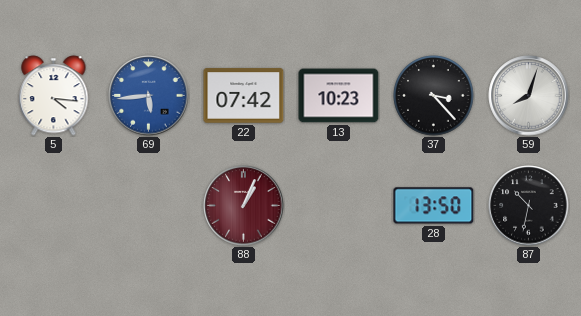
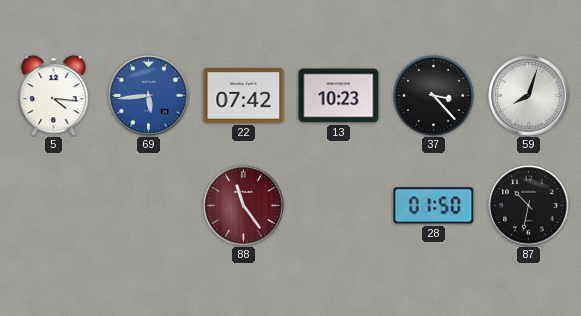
88: 1:04 -> 11:24 (244, 206)
28: 13:50 -> 01:50 (434, 206)
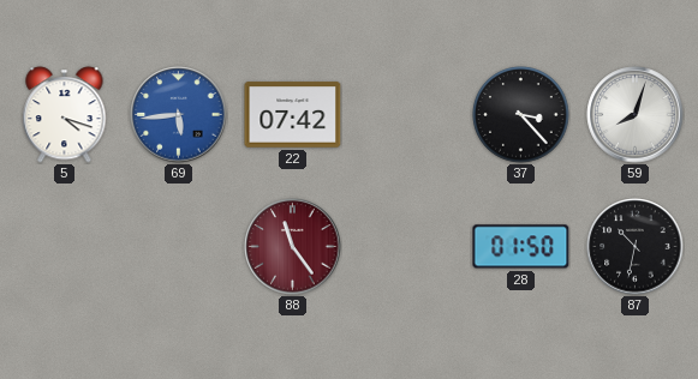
5: 4:16 -> 4:18 (65, 115)
13: 10:23 -> none (339, 96)
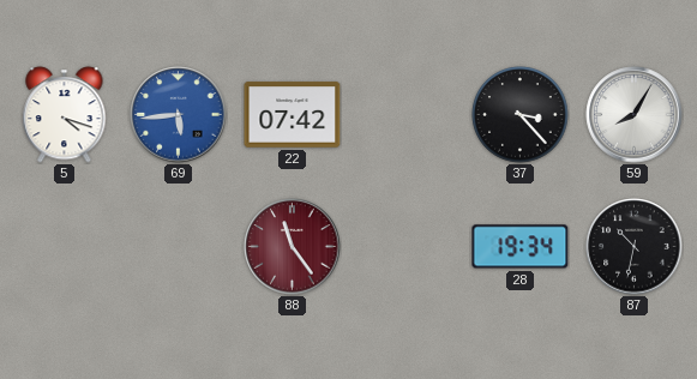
59: 8:03 -> 8:05 (635, 115)
28: 01:50 -> 19:34 (521, 247)
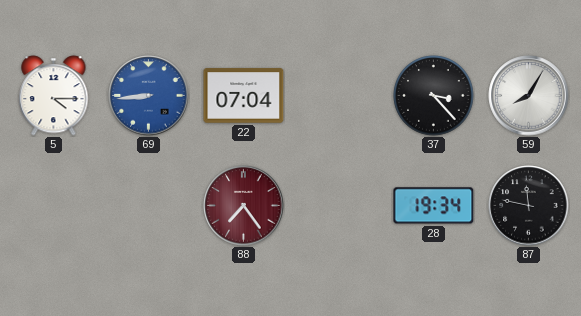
5: 4:18 -> 4:15 (54, 96)
69: 5:44 -> 8:44 (149, 96)
22: 07:42 -> 07:04 (244, 96)
88: 11:24 -> 7:24 (244, 206)
87: 10:32 -> 11:47 (529, 206)
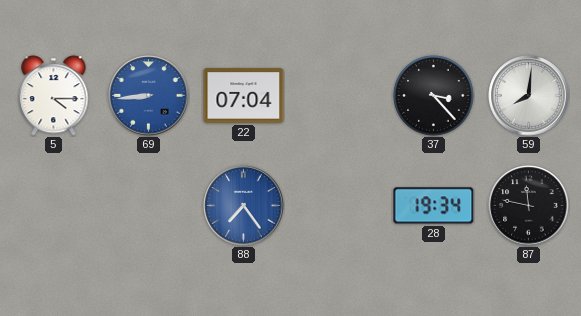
59: 8:05 -> 8:01 (529, 96)
88 dial: burgundy -> blue (244, 206)
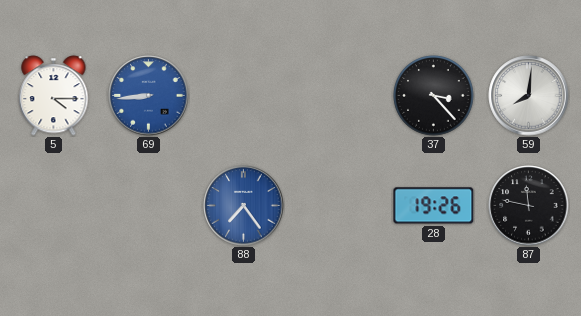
22: 07:04 -> none (244, 96)
28: 19:34 -> 19:26 (434, 206)
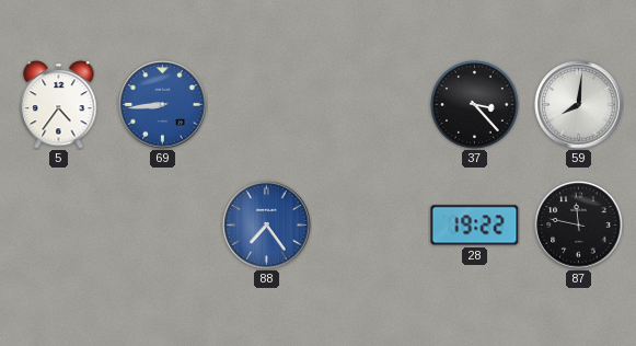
5: 4:15 -> 4:36 (59, 105)
28: 19:26 -> 19:22 (475, 226)
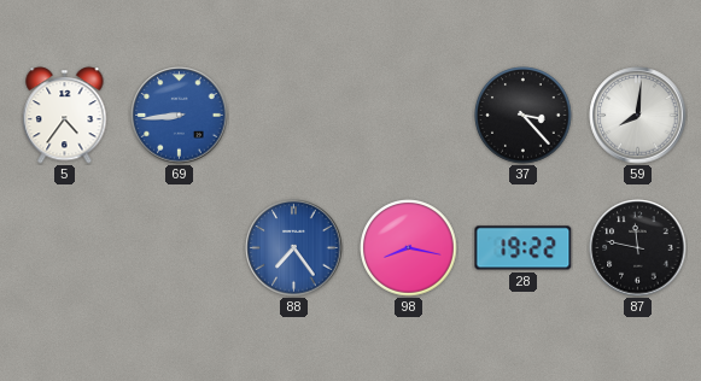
98: none -> 8:17 (409, 248)
